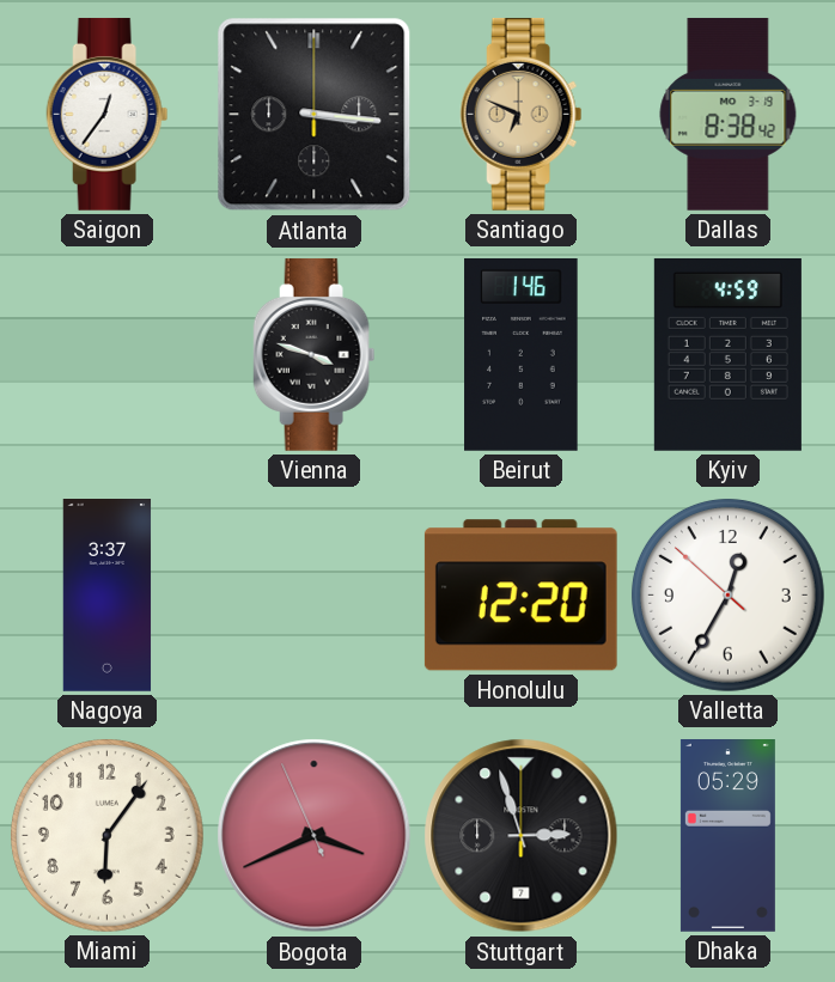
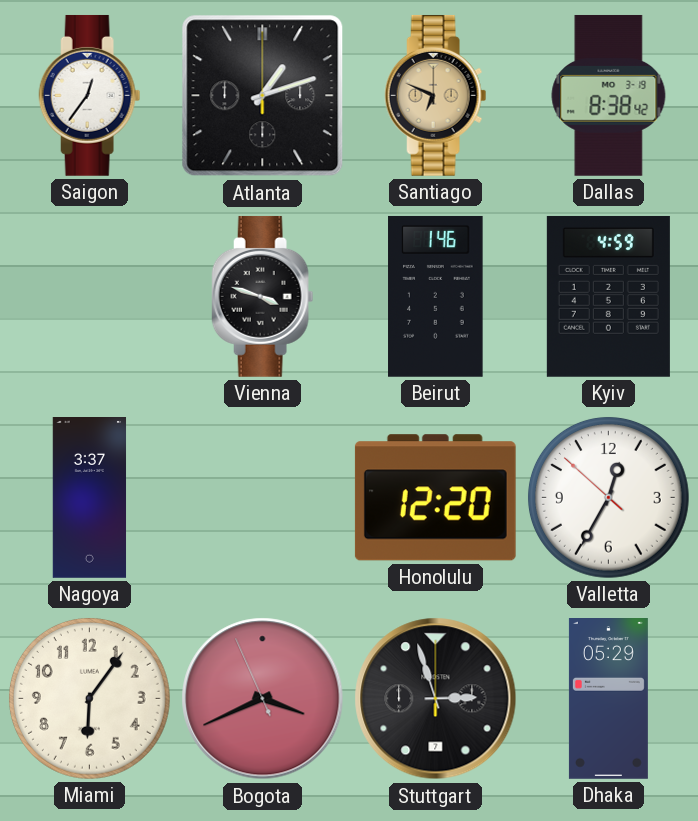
Atlanta: 3:16 -> 1:12 (263, 96)
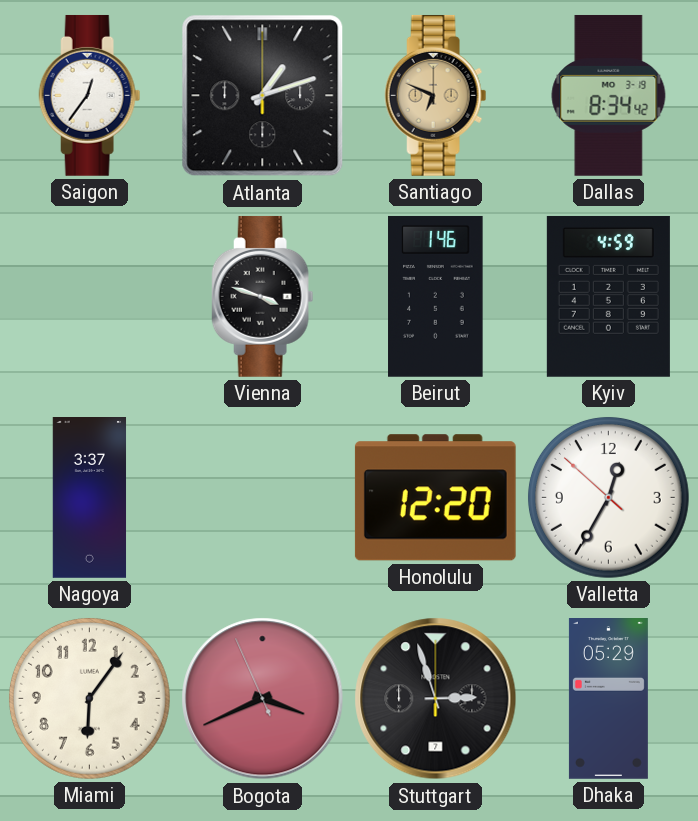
Dallas: 8:38 -> 8:34 (609, 95)
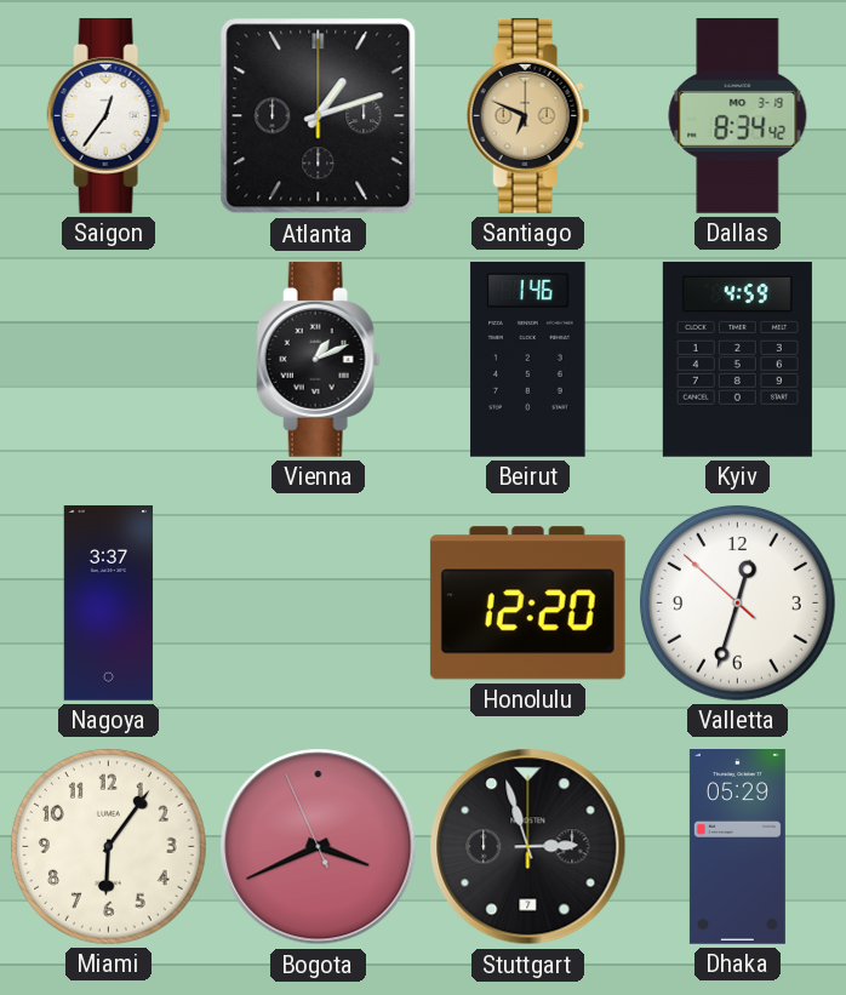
Vienna: 3:48 -> 1:11 (319, 359)
Valletta: 12:34 -> 12:32 (737, 602)
